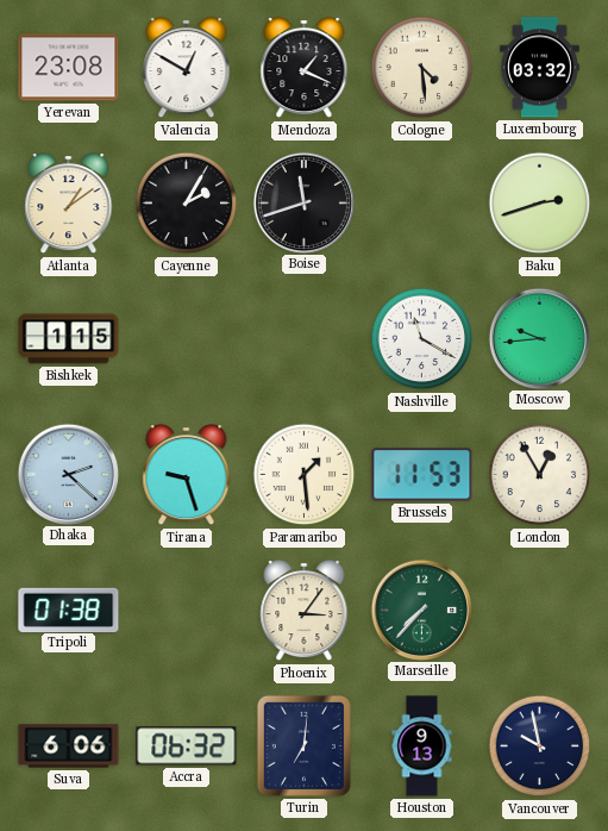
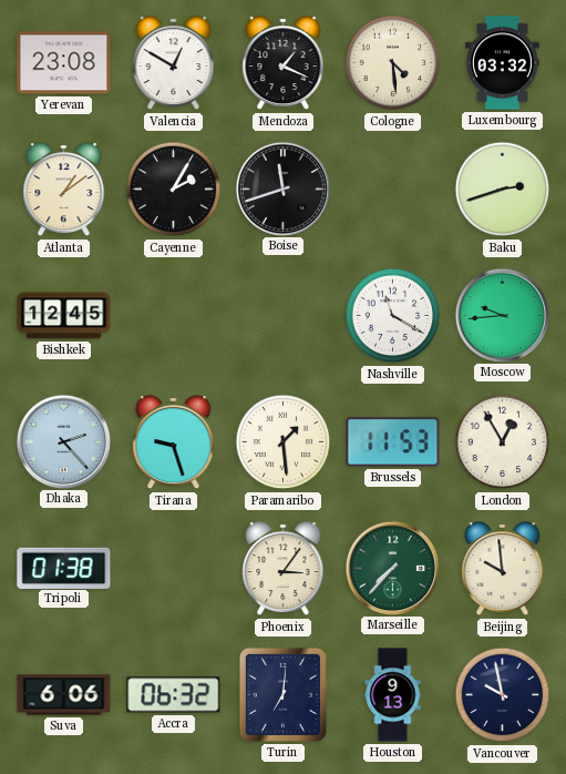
Bishkek: 1:15 -> 12:45 (64, 316)
Dhaka: 2:22 -> 2:23 (63, 441)
Beijing: none -> 9:59 (503, 569)
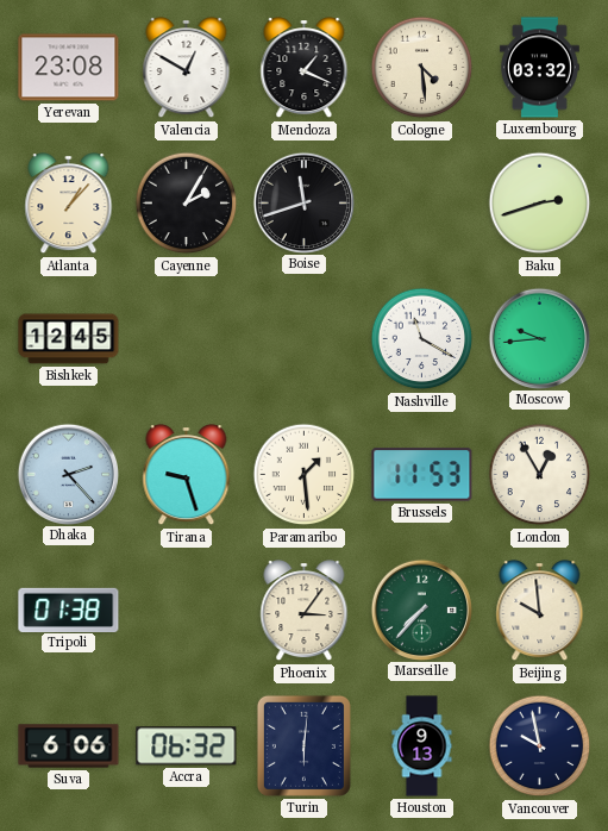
Atlanta: 1:09 -> 1:07 (69, 204)
Turin: 7:01 -> 6:01 (303, 745)
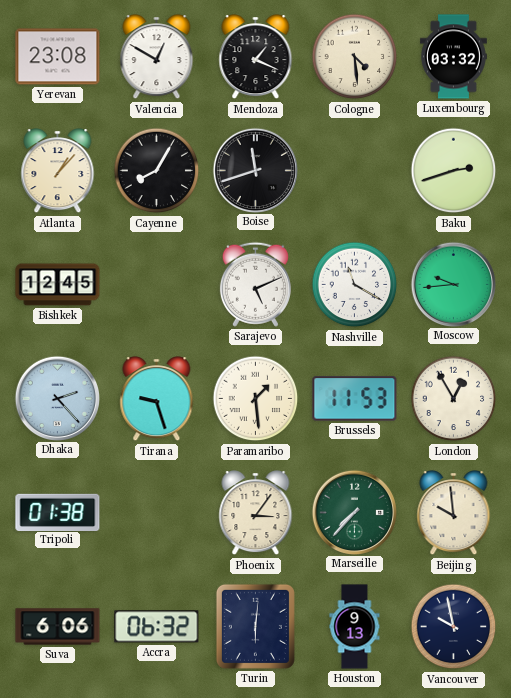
Cayenne: 2:05 -> 8:05 (157, 171)
Sarajevo: none -> 5:11 (255, 284)
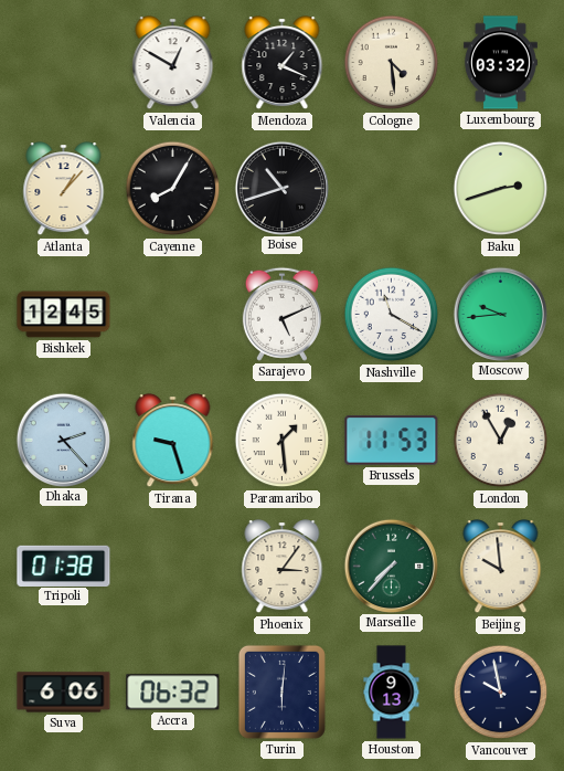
Yerevan: 23:08 -> none (58, 57)
Boise: 11:42 -> 10:42 (281, 188)
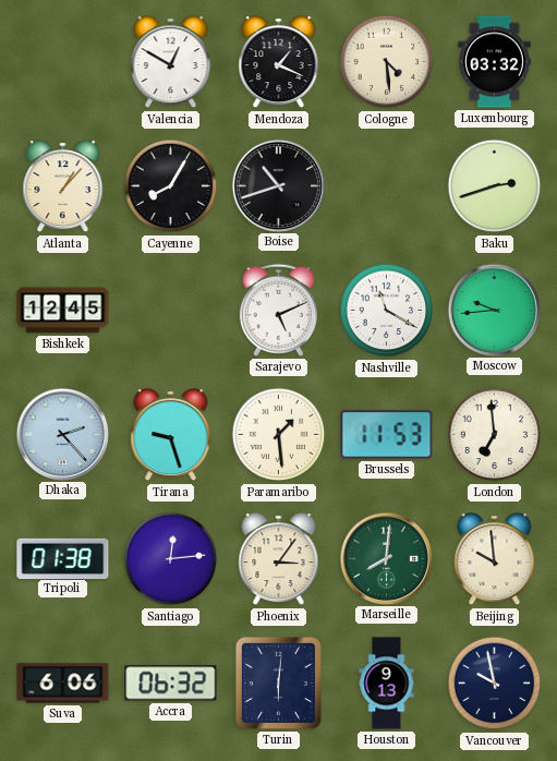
London: 12:55 -> 6:59 (495, 435)
Santiago: none -> 12:14 (171, 559)
Marseille: 7:37 -> 8:01 (386, 558)
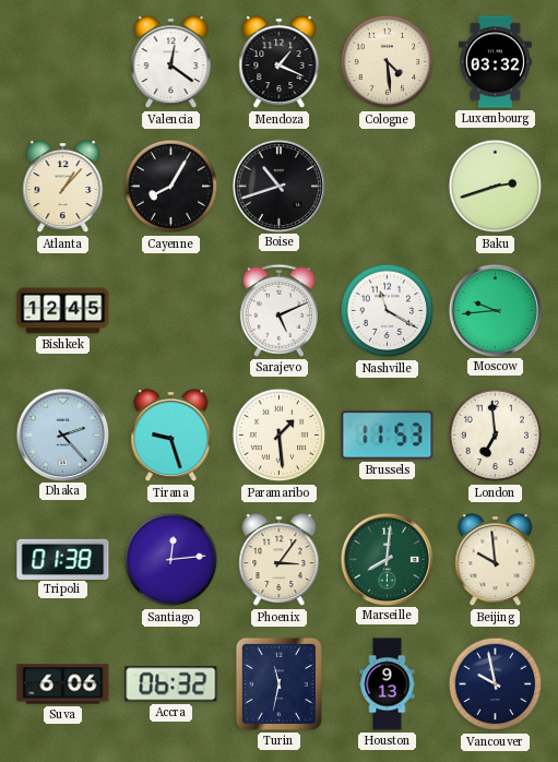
Valencia: 12:50 -> 12:21 (171, 62)
Turin: 6:01 -> 11:32 (278, 683)
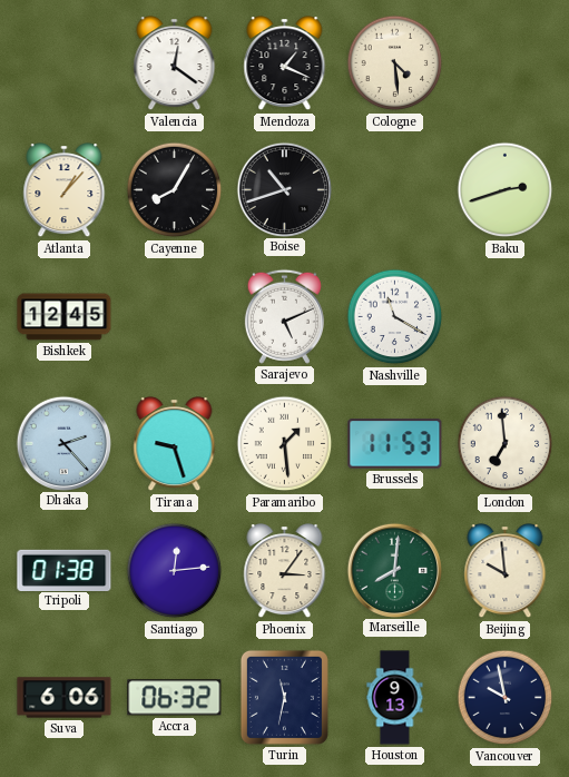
Luxembourg: 03:32 -> none (495, 62)
Moscow: 9:44 -> none (495, 310)
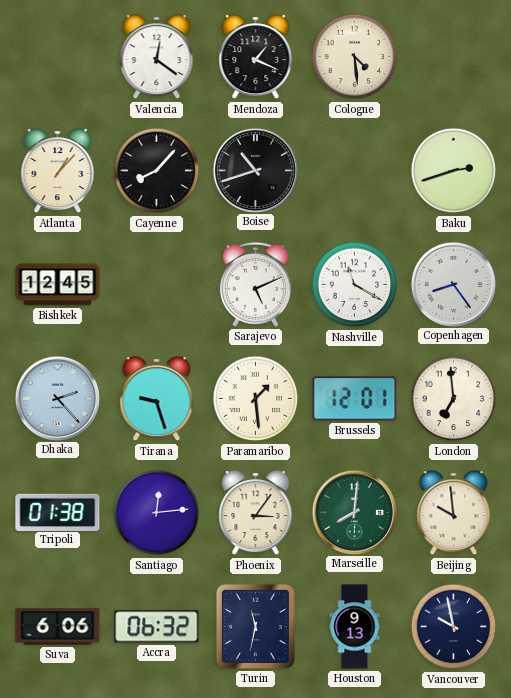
Cayenne: 8:05 -> 8:07 (157, 171)
Copenhagen: none -> 8:24 (453, 284)
Brussels: 11:53 -> 12:01 (355, 399)
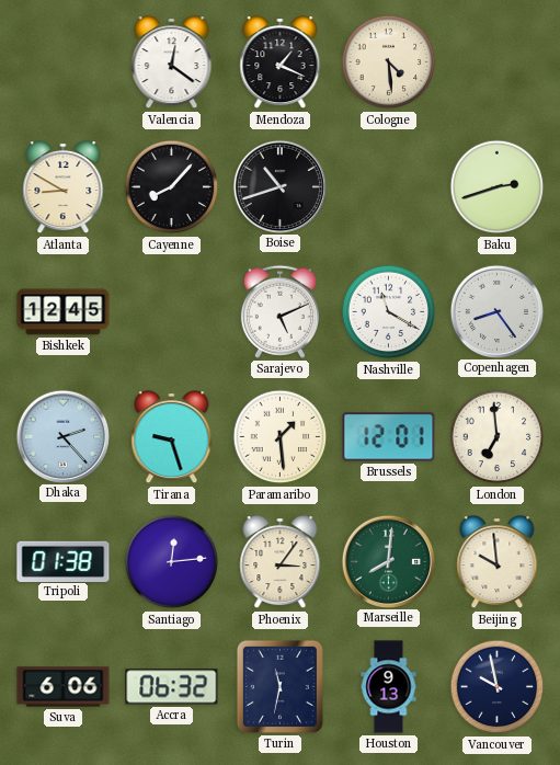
Atlanta: 1:07 -> 8:50 (64, 187)
